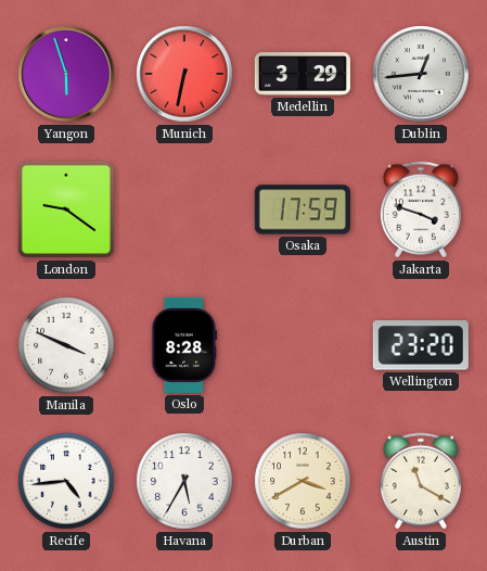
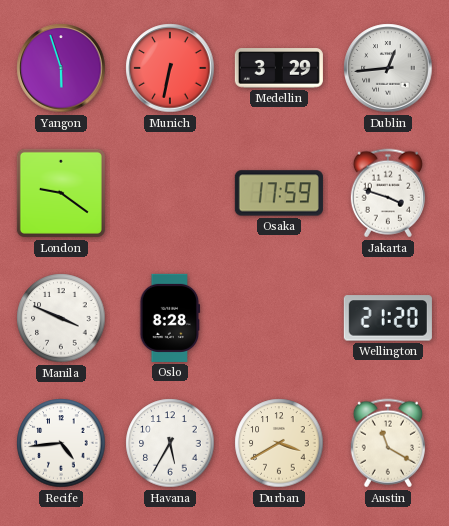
Wellington: 23:20 -> 21:20 (388, 318)
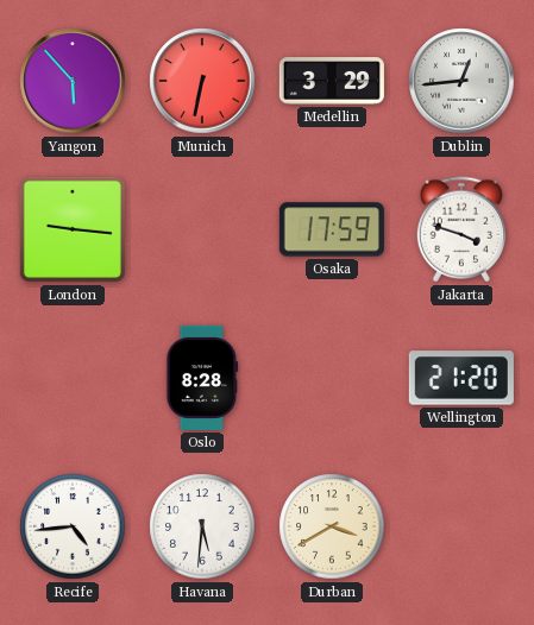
Yangon: 5:57 -> 5:53 (73, 81)
London: 9:21 -> 9:16 (73, 229)
Manila: 3:49 -> none (61, 318)
Havana: 5:35 -> 5:31 (202, 526)
Austin: 11:20 -> none (388, 443)
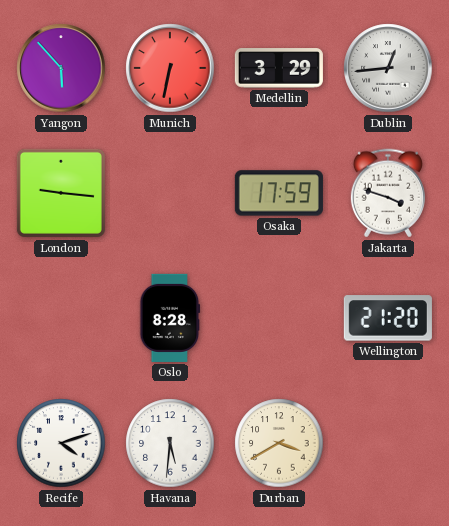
Recife: 4:44 -> 4:12 (61, 443)
